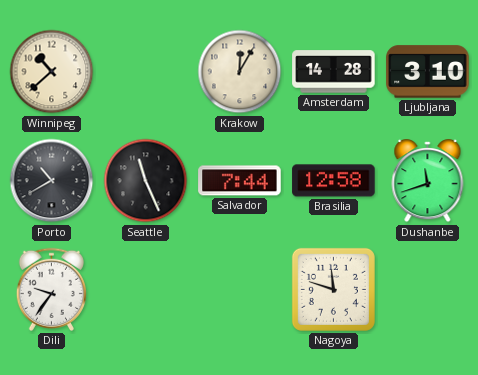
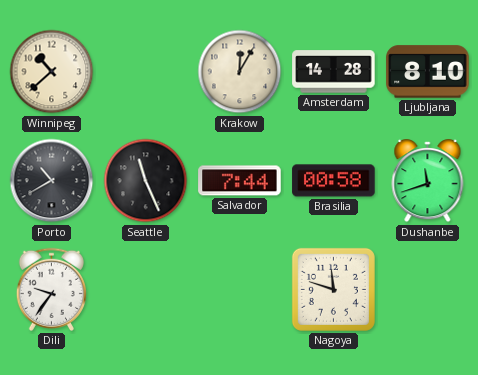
Ljubljana: 3:10 -> 8:10 (428, 72)
Brasilia: 12:58 -> 00:58 (334, 181)
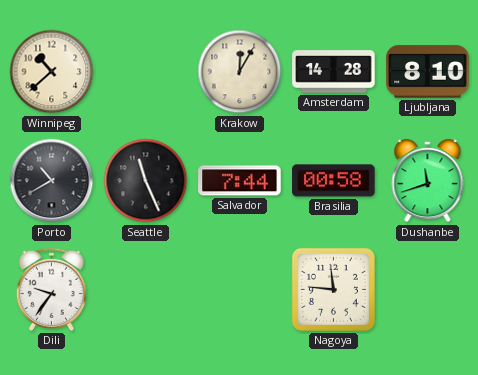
Nagoya: 11:48 -> 11:46 (333, 289)
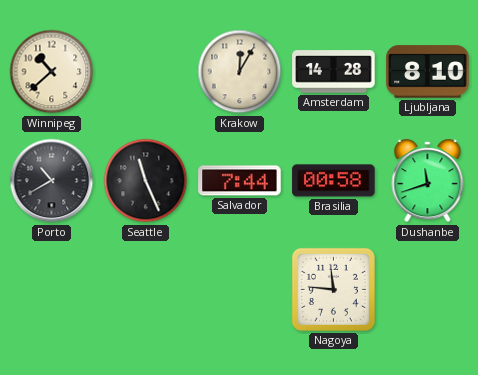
Dili: 9:36 -> none (51, 289)
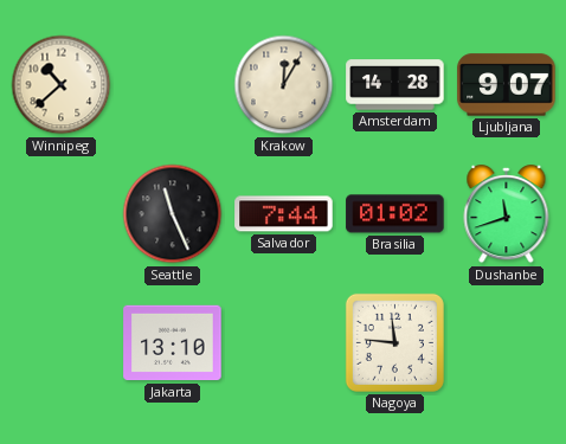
Ljubljana: 8:10 -> 9:07 (507, 85)
Porto: 10:40 -> none (52, 181)
Brasilia: 00:58 -> 01:02 (395, 214)
Jakarta: none -> 13:10 (173, 343)
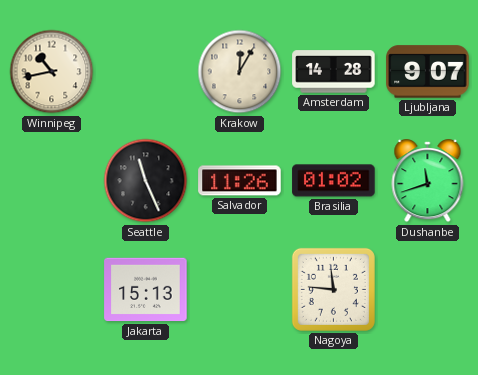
Winnipeg: 10:38 -> 10:43 (52, 72)
Salvador: 7:44 -> 11:26 (240, 181)
Jakarta: 13:10 -> 15:13 (146, 290)
